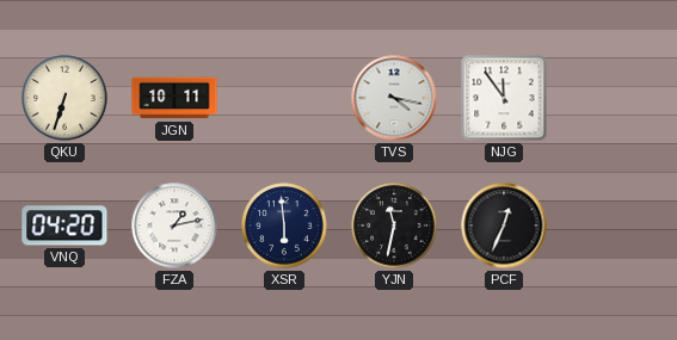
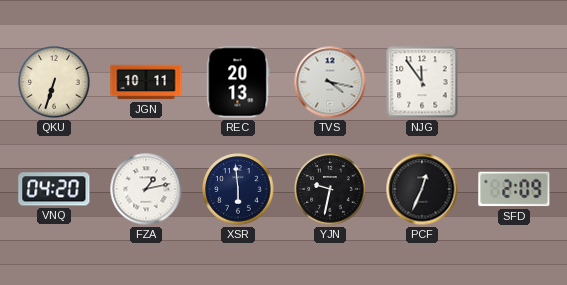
REC: none -> 20:13 (238, 82)
YJN: 11:32 -> 9:32 (330, 189)
SFD: none -> 2:09 (514, 189)
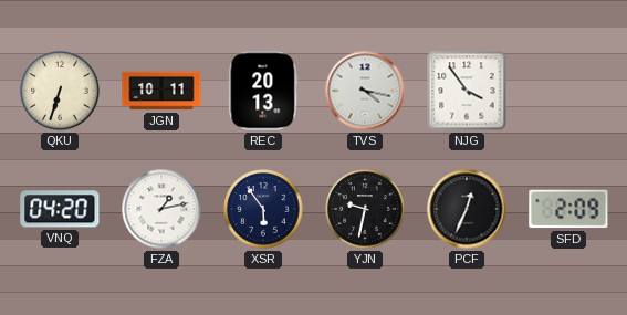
NJG: 11:54 -> 3:54 (467, 91)
XSR: 5:59 -> 5:54 (263, 209)
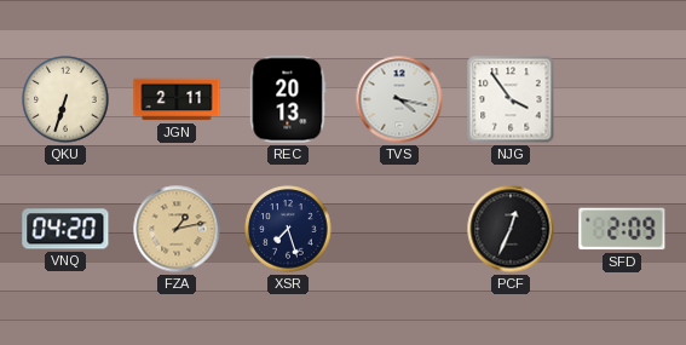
JGN: 10:11 -> 2:11 (177, 99)
FZA dial: white -> champagne (177, 229)
XSR: 5:54 -> 7:27 (288, 229)
YJN: 9:32 -> none (365, 209)
